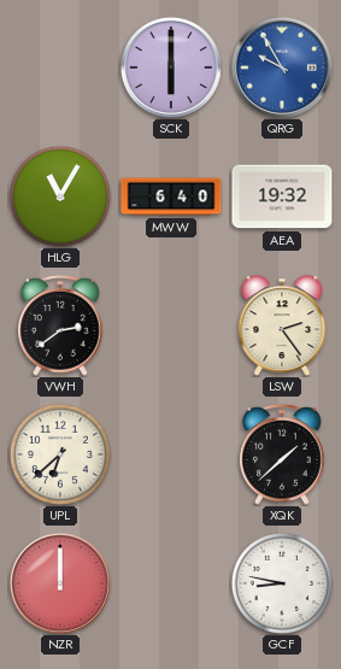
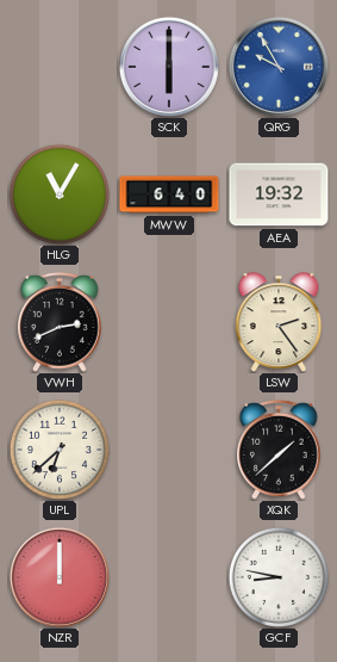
VWH: 2:39 -> 2:41 (61, 322)
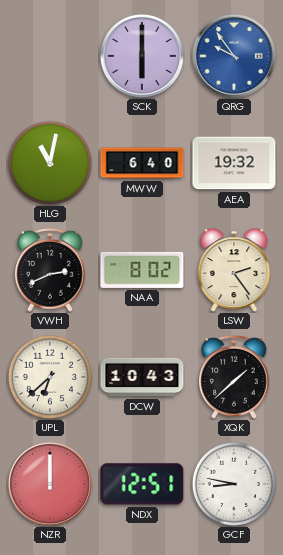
QRG: 9:55 -> 9:54 (234, 56)
HLG: 11:05 -> 11:02 (50, 163)
NAA: none -> 8:02 (142, 270)
DCW: none -> 10:43 (142, 377)
NDX: none -> 12:51 (142, 484)
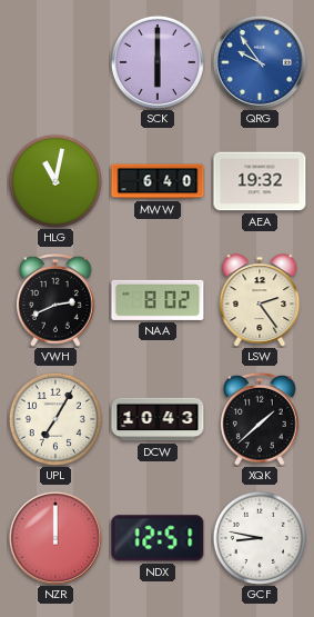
UPL: 6:38 -> 7:05 (55, 419)
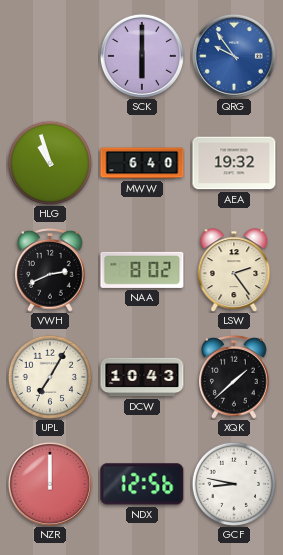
HLG: 11:02 -> 10:57 (50, 163)
NDX: 12:51 -> 12:56 (142, 484)
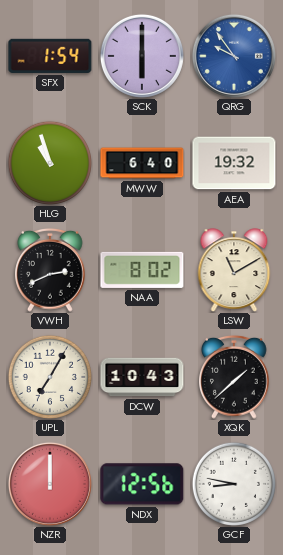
SFX: none -> 1:54 (50, 56)
LSW: 2:24 -> 11:10 (234, 270)
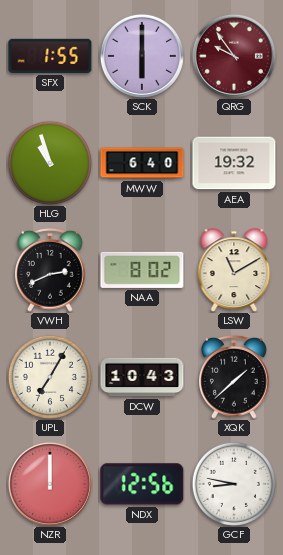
SFX: 1:54 -> 1:55 (50, 56)
QRG dial: blue -> burgundy (234, 56)
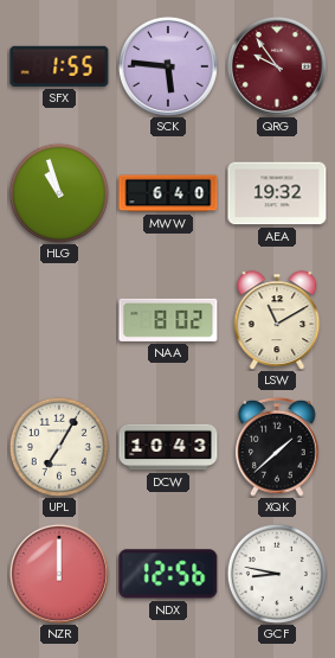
SCK: 6:00 -> 5:46 (168, 66)
VWH: 2:41 -> none (51, 270)
